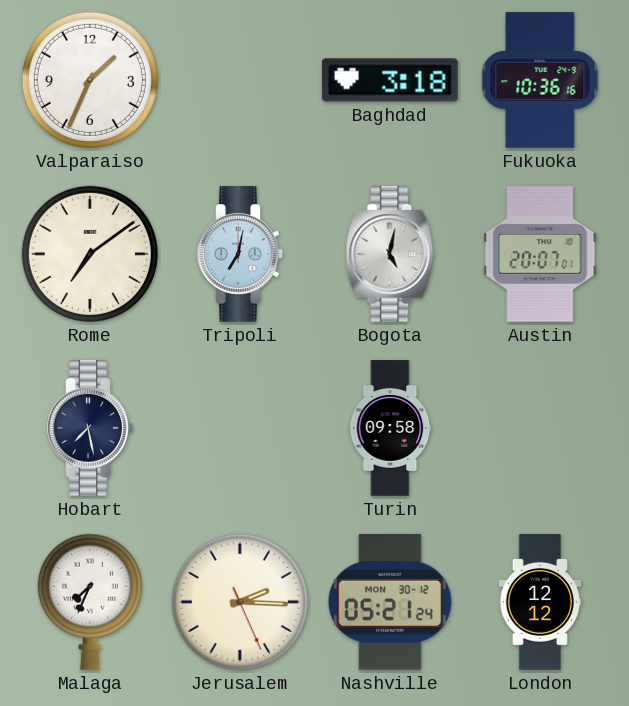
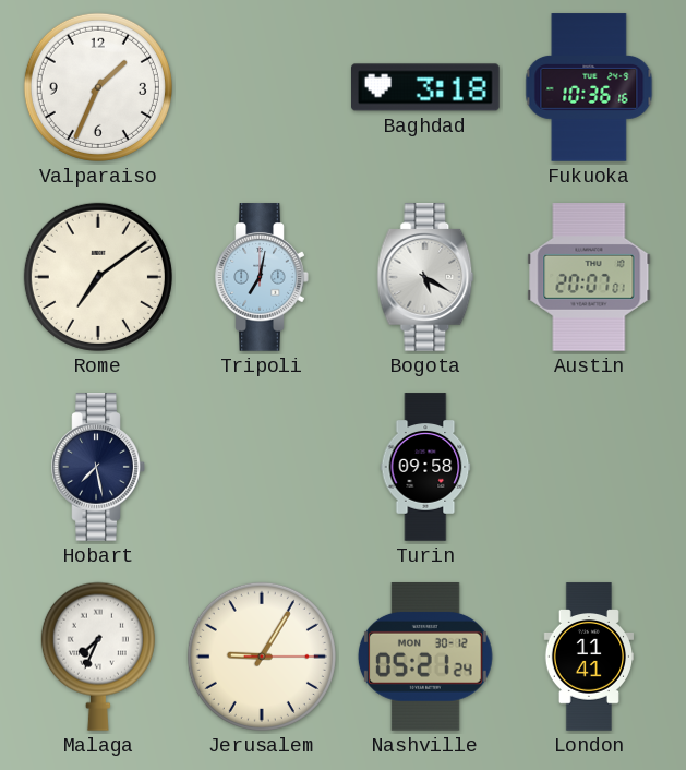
Bogota: 5:02 -> 5:20 (425, 277)
Jerusalem: 2:15 -> 9:05 (262, 657)
London: 12:12 -> 11:41 (589, 657)
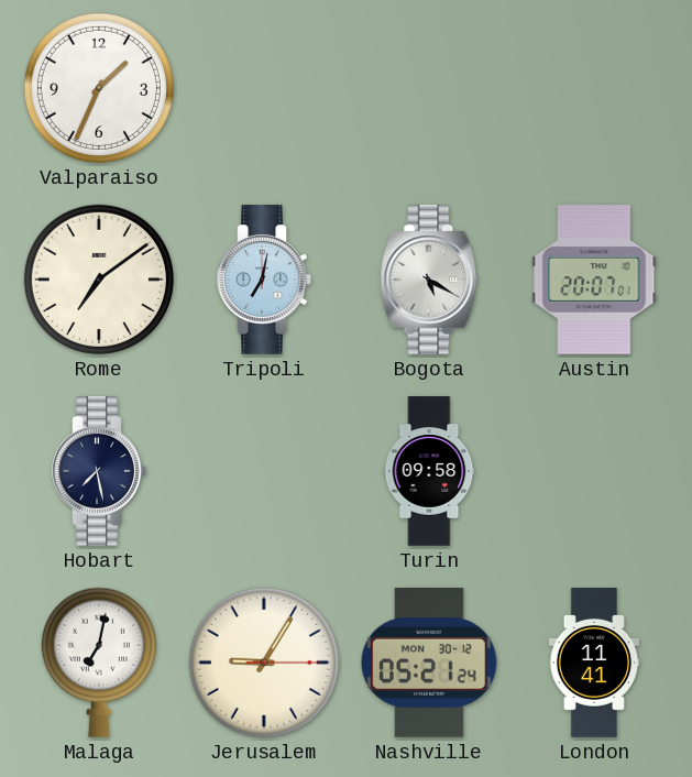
Baghdad: 3:18 -> none (426, 87)
Fukuoka: 10:36 -> none (589, 87)
Malaga: 7:34 -> 7:02 (99, 663)
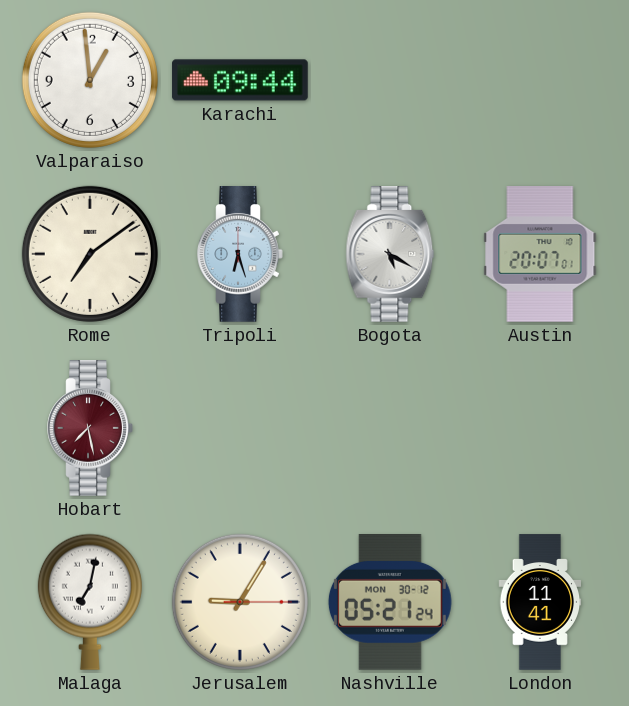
Valparaiso: 1:34 -> 12:59 (90, 80)
Karachi: none -> 09:44 (240, 80)
Tripoli: 7:02 -> 6:27 (240, 254)
Hobart dial: navy -> burgundy (90, 428)
Turin: 09:58 -> none (429, 471)
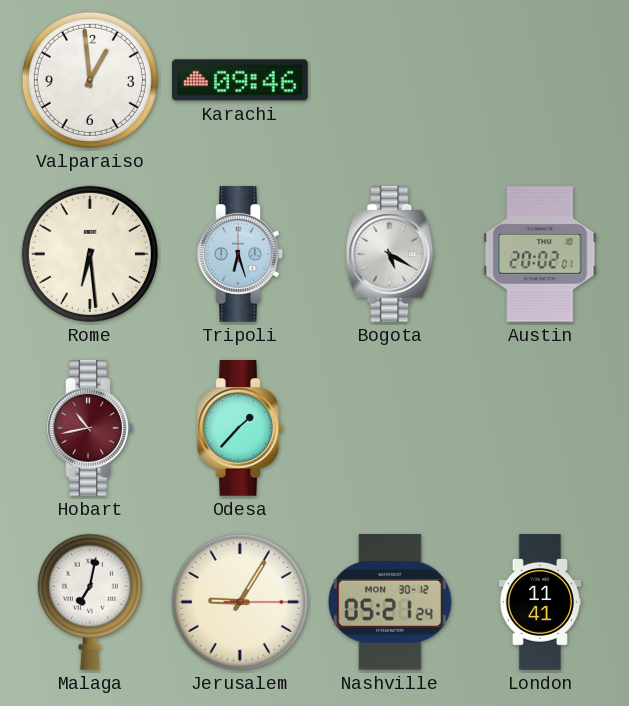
Karachi: 09:44 -> 09:46 (240, 80)
Rome: 7:09 -> 6:29 (90, 254)
Austin: 20:07 -> 20:02 (540, 254)
Hobart: 7:28 -> 10:43 (90, 428)
Odesa: none -> 1:37 (240, 428)
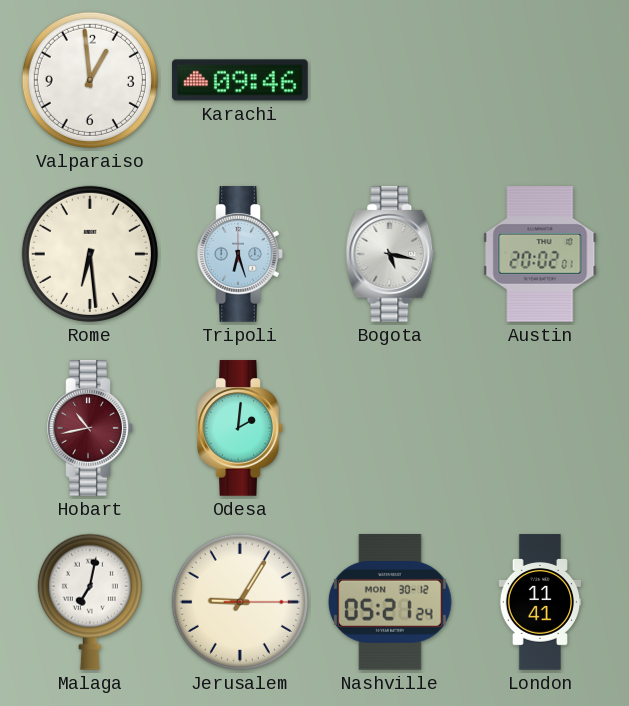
Bogota: 5:20 -> 5:17 (390, 254)
Odesa: 1:37 -> 2:01 (240, 428)
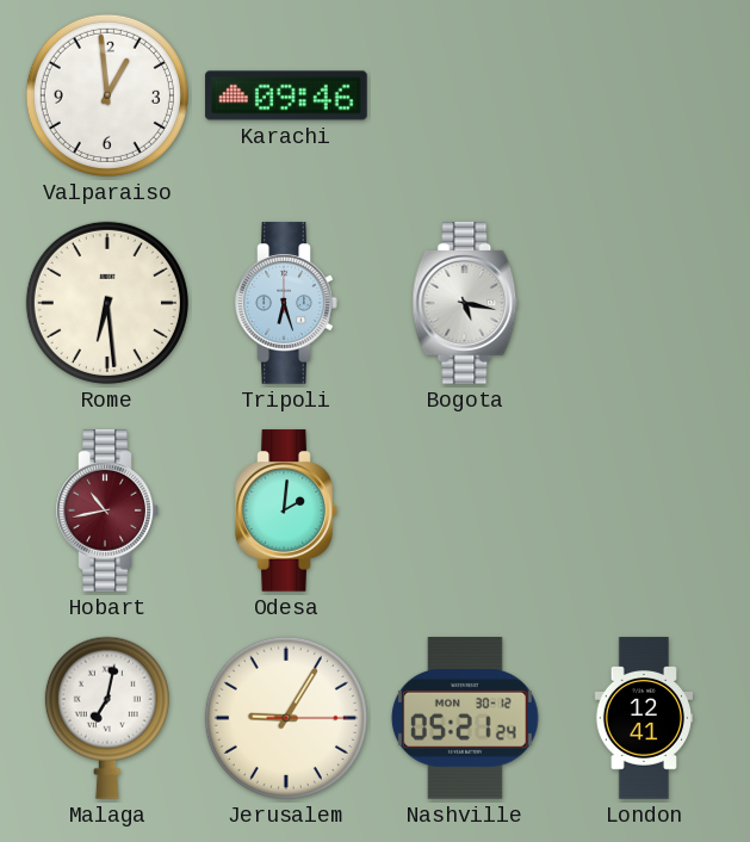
Austin: 20:02 -> none (540, 254)
London: 11:41 -> 12:41 (644, 718)
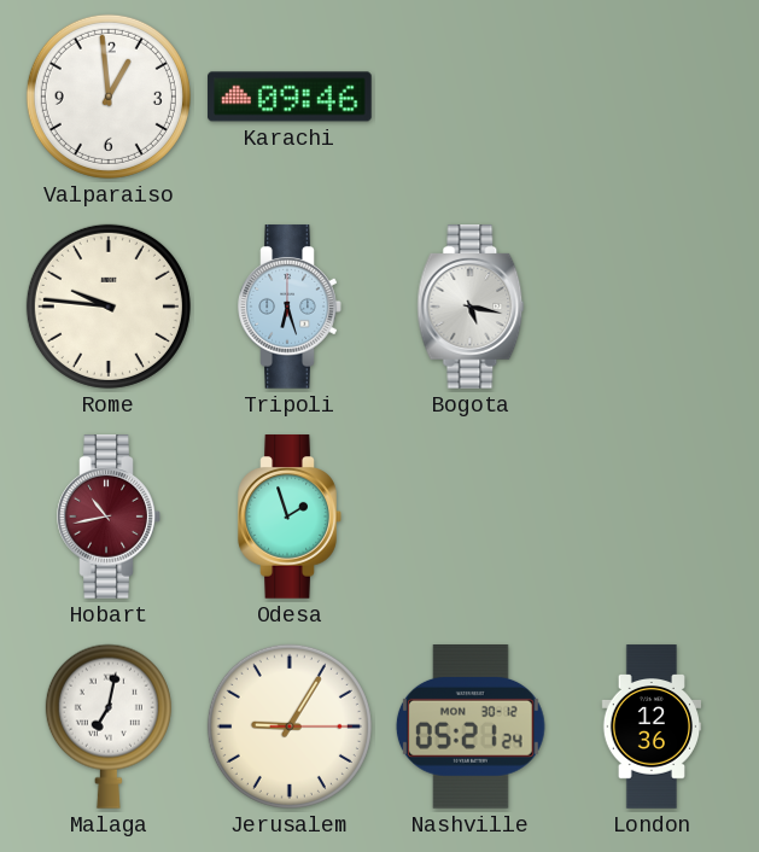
Rome: 6:29 -> 9:46 (109, 307)
Odesa: 2:01 -> 1:57 (290, 517)
London: 12:41 -> 12:36 (652, 726)
